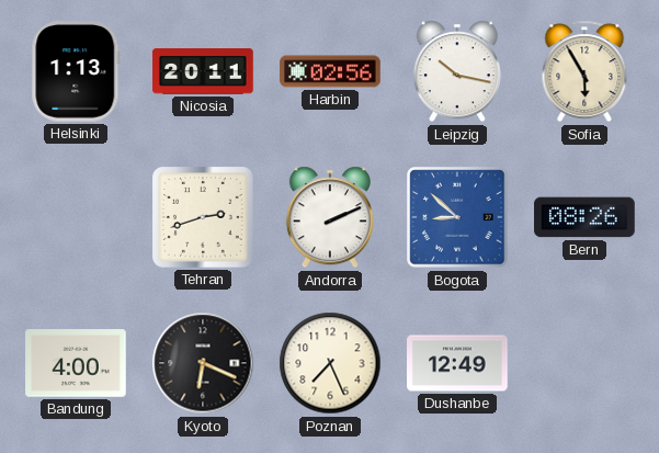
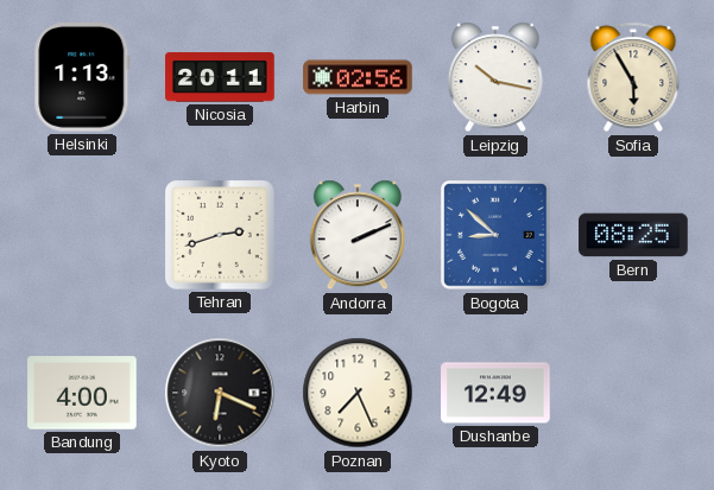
Bern: 08:26 -> 08:25 (633, 235)
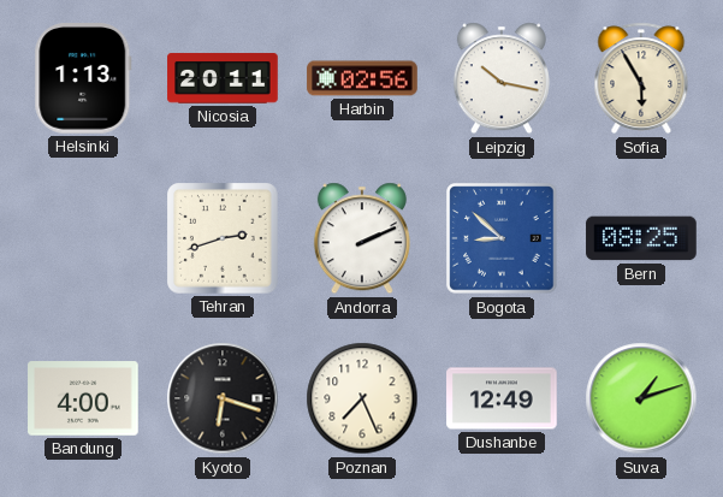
Kyoto: 6:19 -> 6:18 (223, 398)
Suva: none -> 1:12 (641, 398)
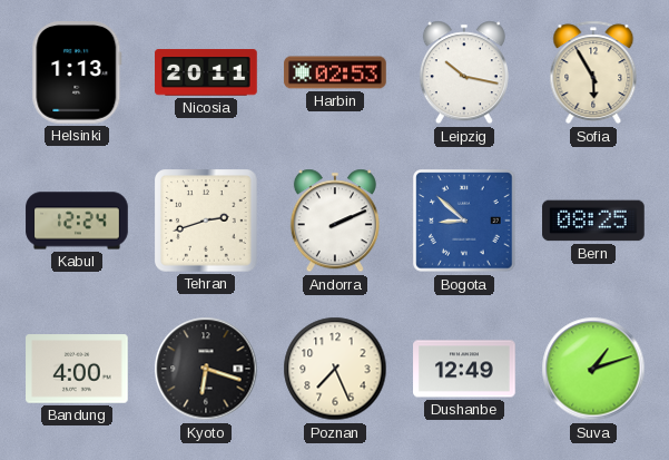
Harbin: 02:56 -> 02:53 (335, 72)
Kabul: none -> 12:24 (77, 221)
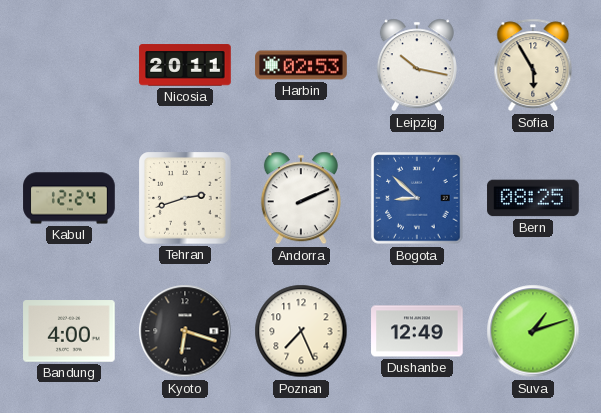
Helsinki: 1:13 -> none (77, 72)
